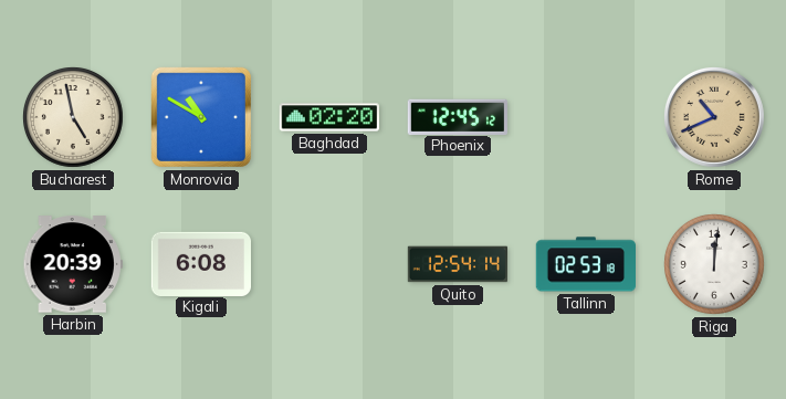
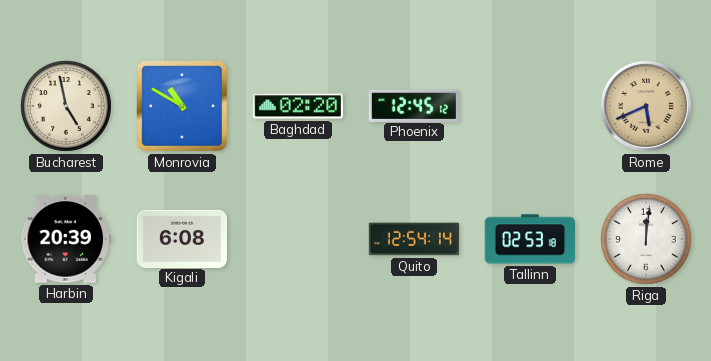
Rome: 10:41 -> 5:41 (646, 106)
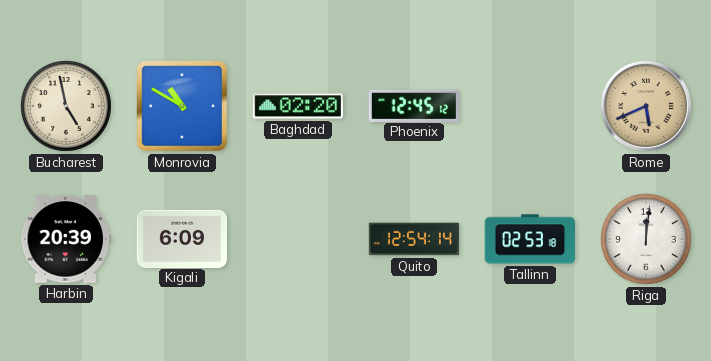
Kigali: 6:08 -> 6:09 (181, 238)
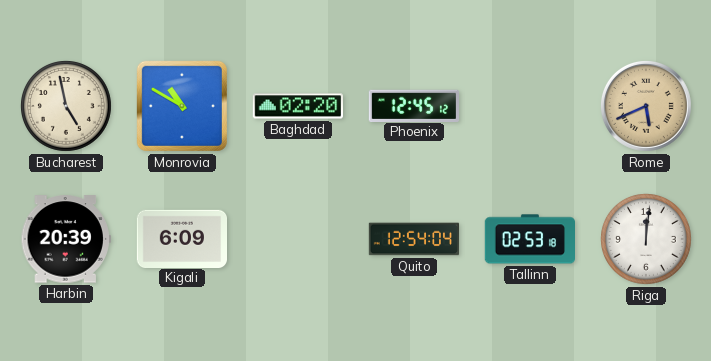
Quito: 12:54:14 -> 12:54:04 (414, 239)
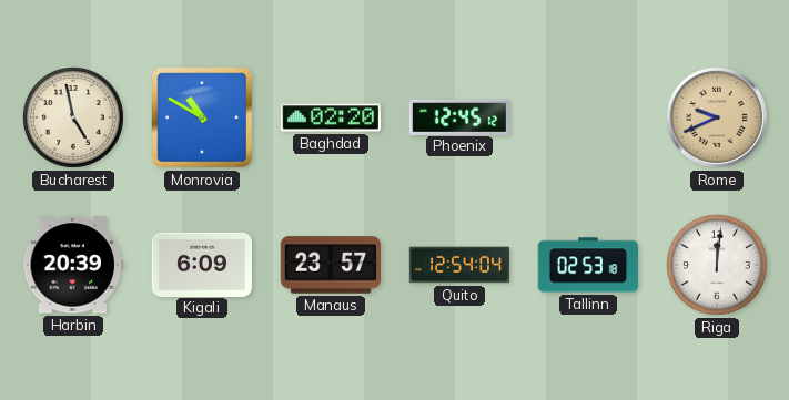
Rome: 5:41 -> 9:41 (717, 117)
Manaus: none -> 23:57 (330, 265)
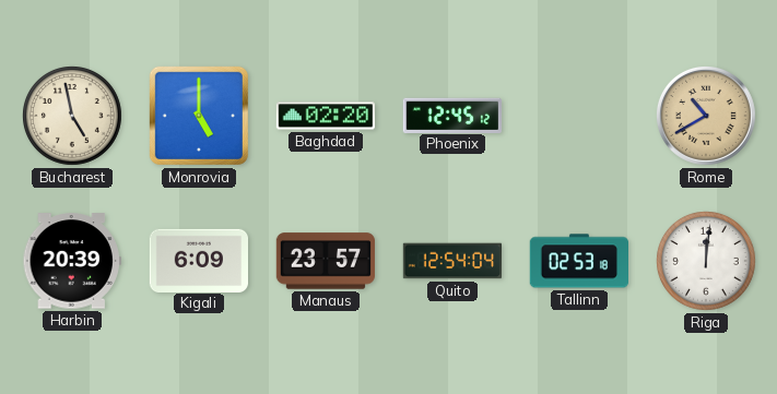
Monrovia: 10:50 -> 5:00 (199, 116)
Rome: 9:41 -> 10:40 (706, 116)
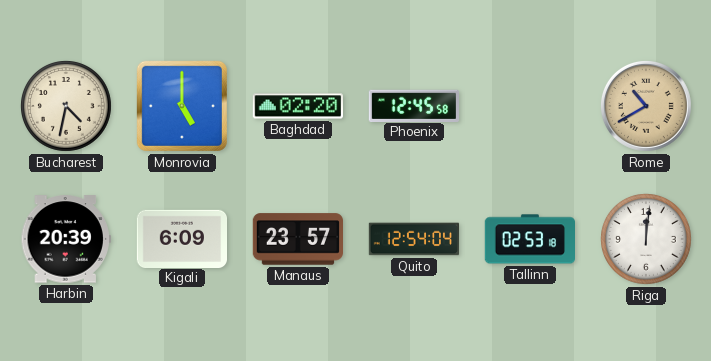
Bucharest: 4:58 -> 4:32 (67, 107)
Phoenix: 12:45:12 -> 12:45:58 (413, 105)
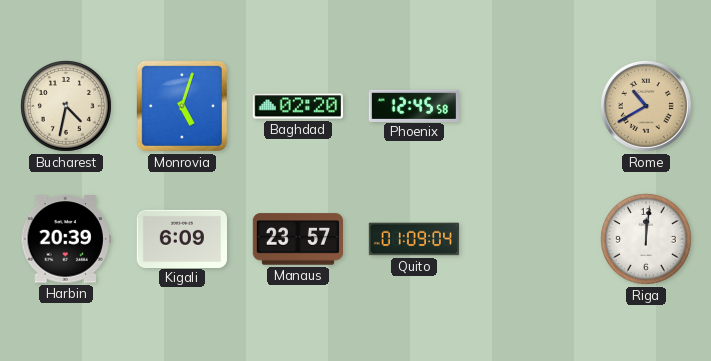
Monrovia: 5:00 -> 5:03 (182, 106)
Quito: 12:54 -> 01:09 (414, 239)
Tallinn: 02:53 -> none (529, 239)
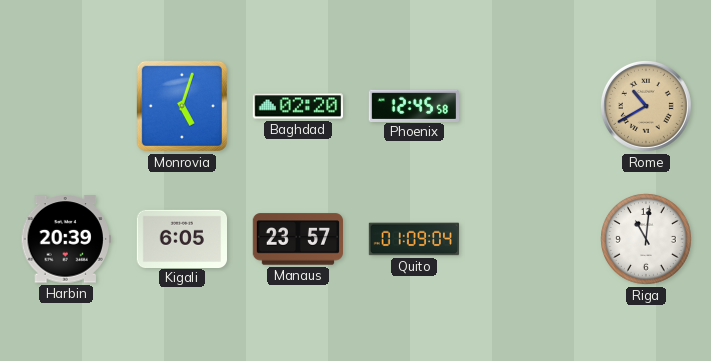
Bucharest: 4:32 -> none (67, 107)
Kigali: 6:09 -> 6:05 (181, 238)
Riga: 12:01 -> 11:01 (647, 240)
